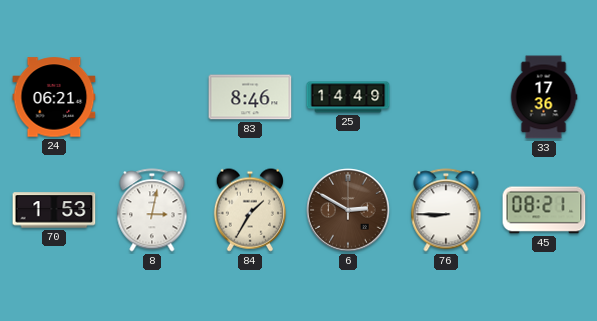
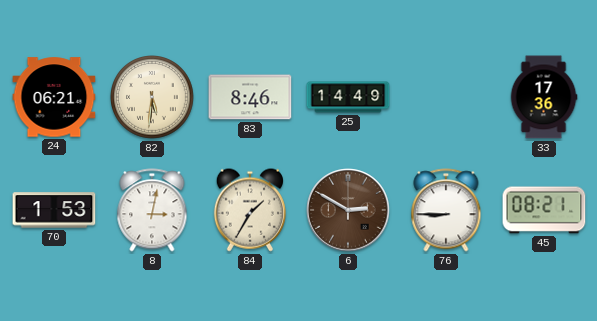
82: none -> 5:31 (153, 98)
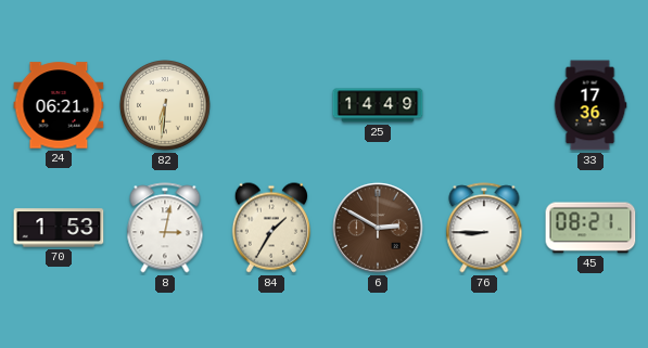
82: 5:31 -> 6:31 (166, 106)
83: 8:46 -> none (250, 97)
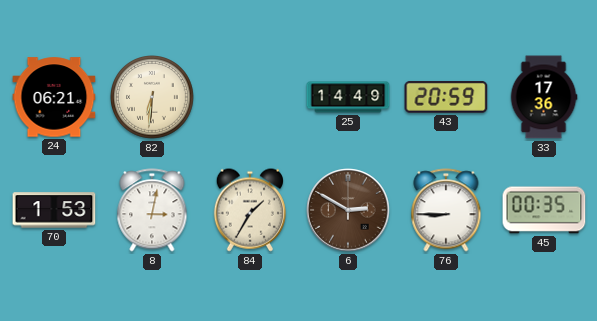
43: none -> 20:59 (446, 97)
45: 08:21 -> 00:35 (544, 210)
